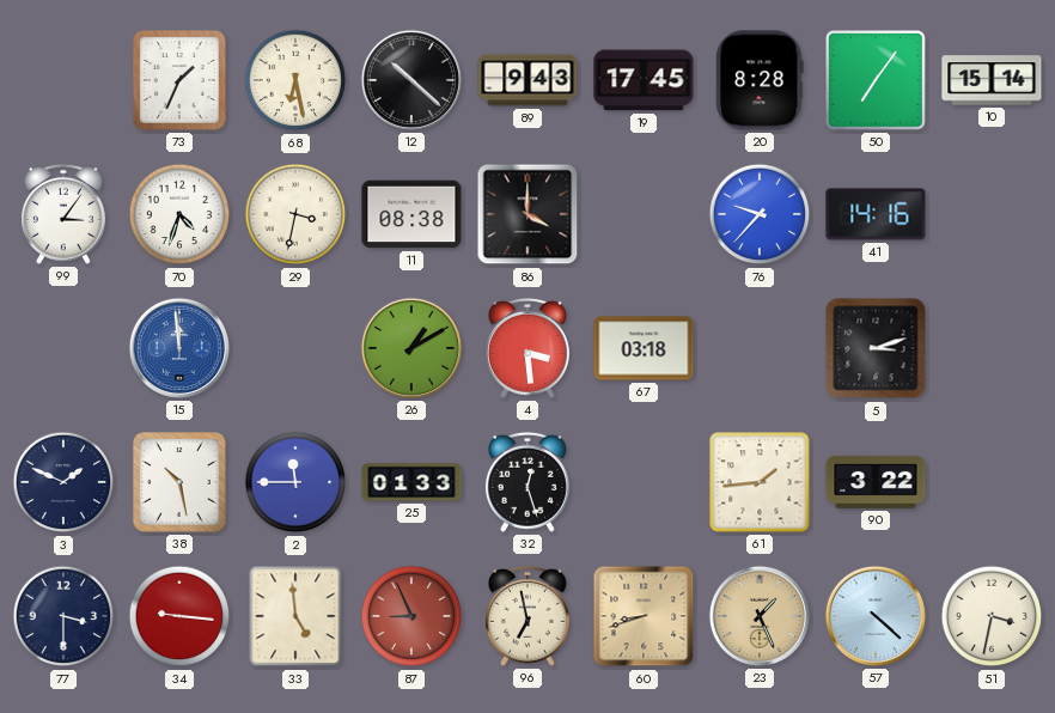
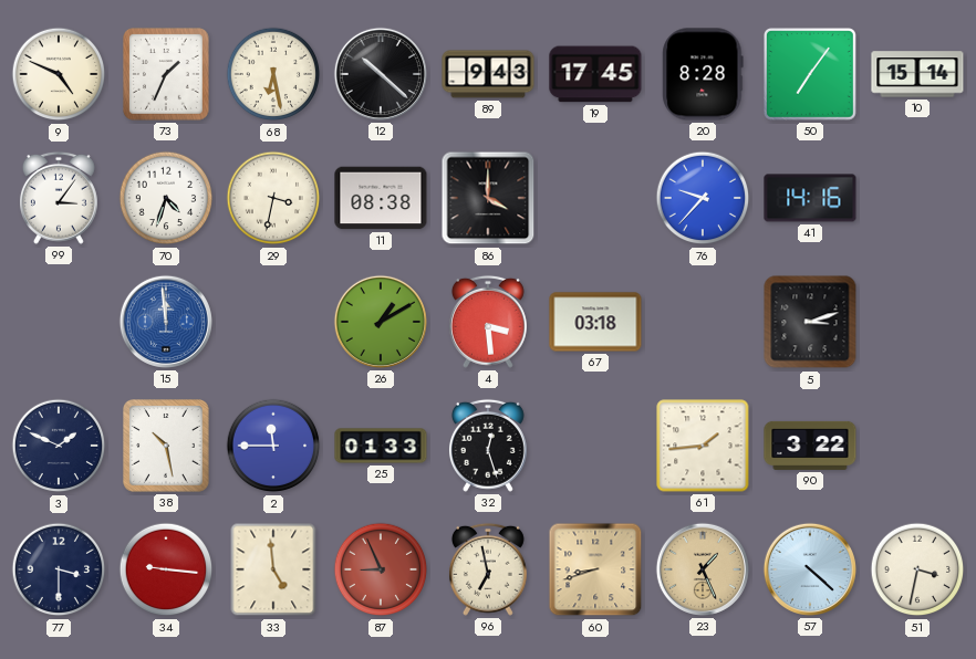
9: none -> 4:49 (59, 74)
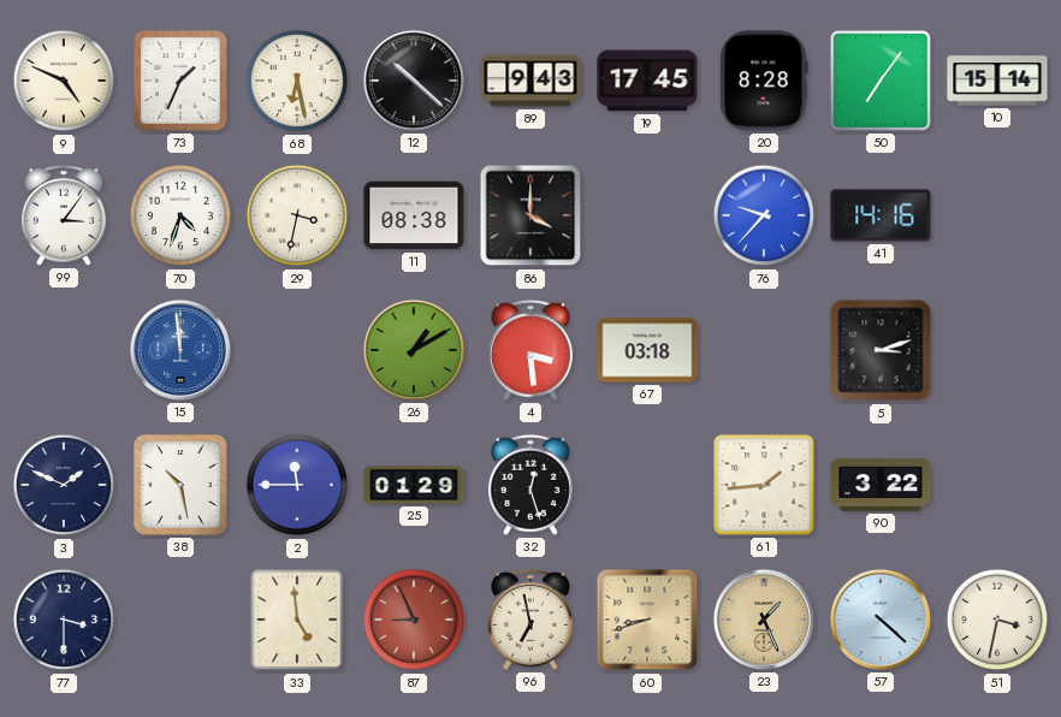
25: 01:33 -> 01:29 (414, 485)
34: 9:16 -> none (166, 569)
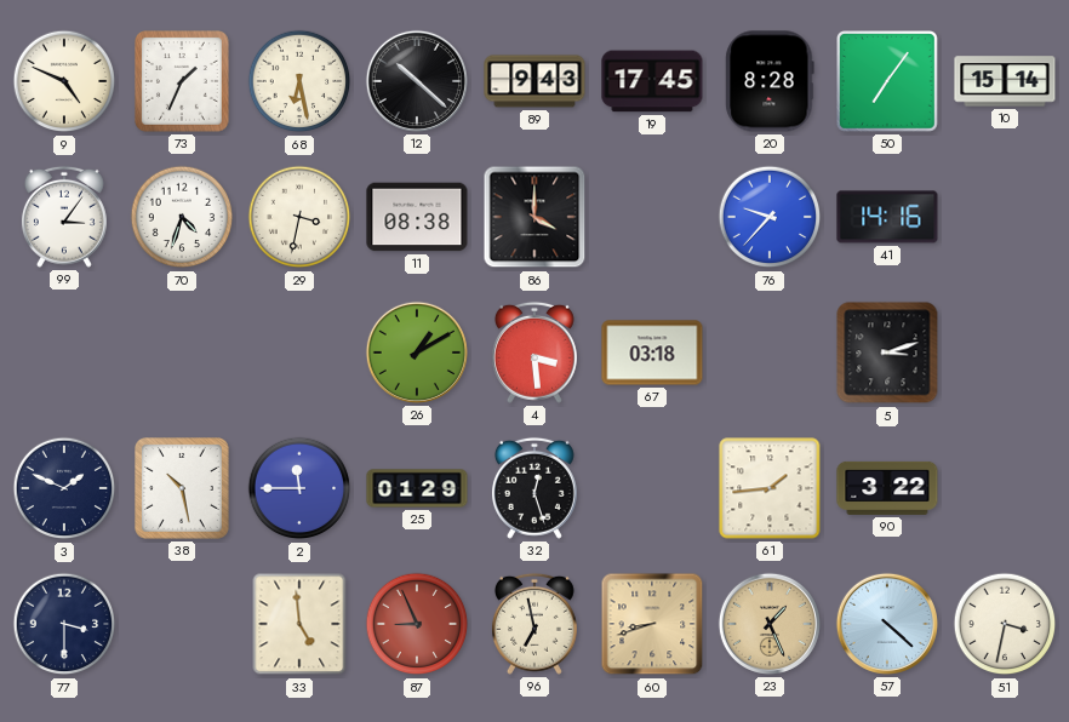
15: 11:59 -> none (180, 350)
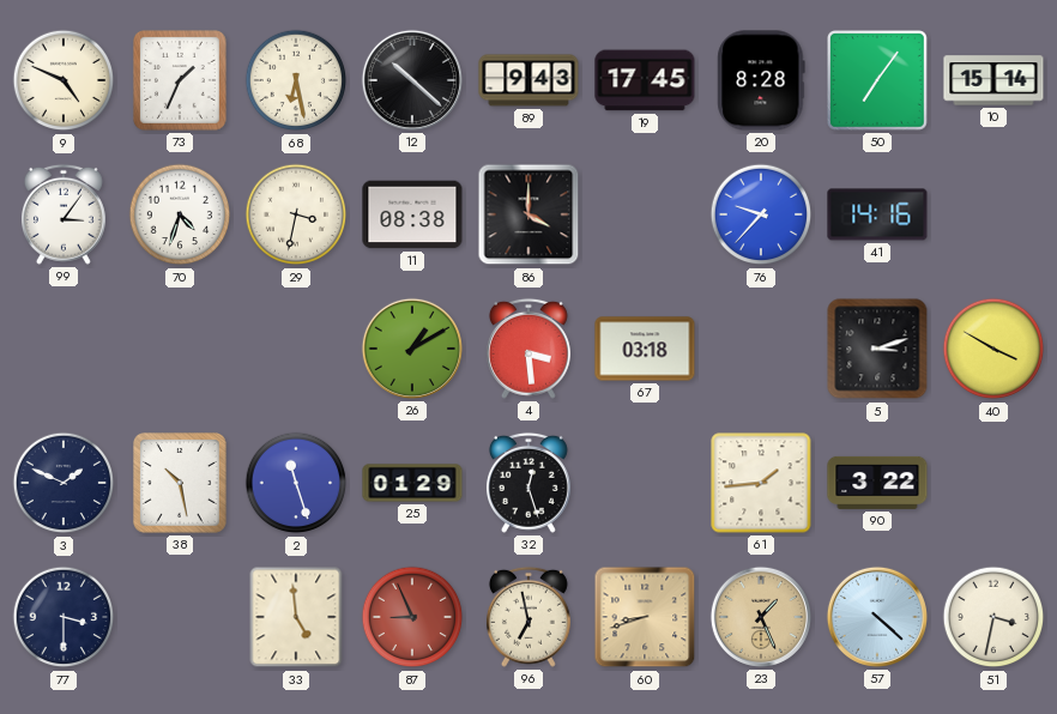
40: none -> 3:50 (993, 349)
2: 11:45 -> 11:27 (296, 483)
